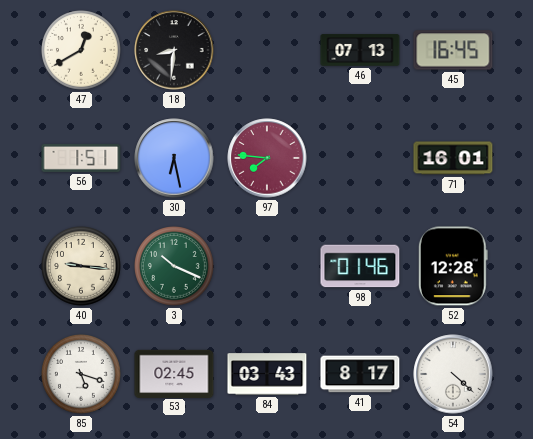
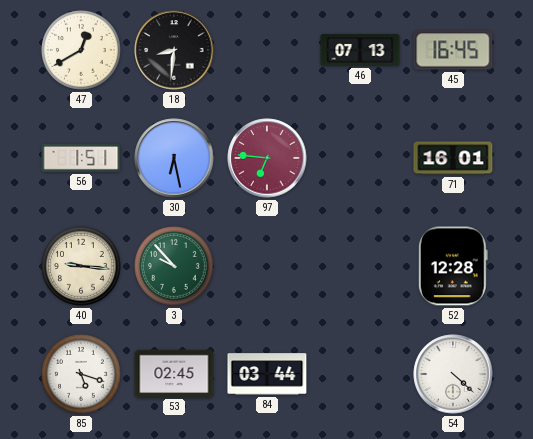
97: 7:46 -> 6:46 (267, 158)
3: 10:19 -> 9:53 (175, 267)
98: 01:46 -> none (360, 266)
84: 03:43 -> 03:44 (267, 374)
41: 8:17 -> none (360, 374)
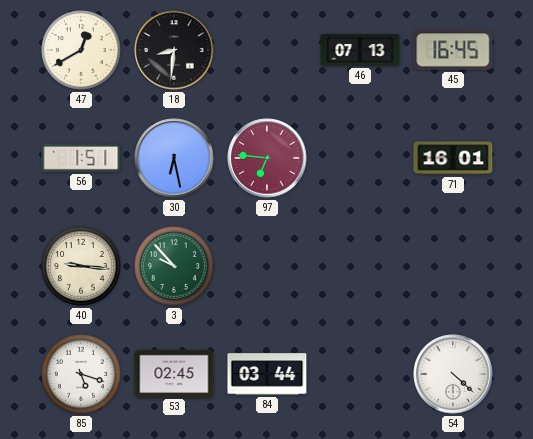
52: 12:28 -> none (453, 266)
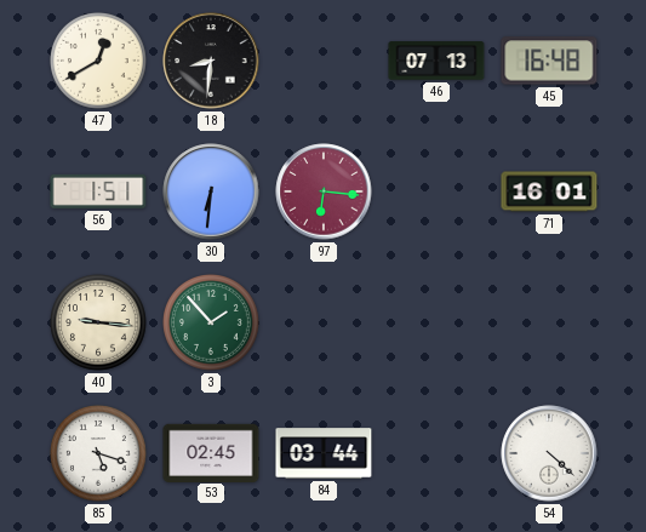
45: 16:45 -> 16:48 (549, 61)
30: 6:28 -> 6:31 (211, 191)
97: 6:46 -> 6:16 (324, 191)
3: 9:53 -> 1:53 (212, 324)
